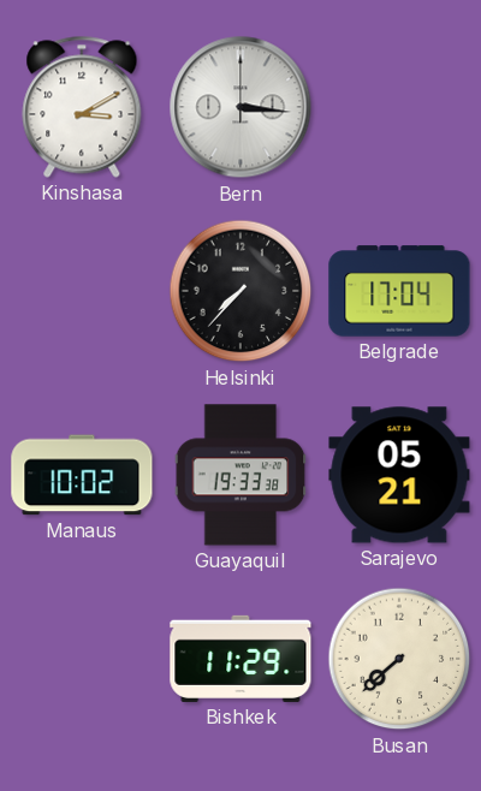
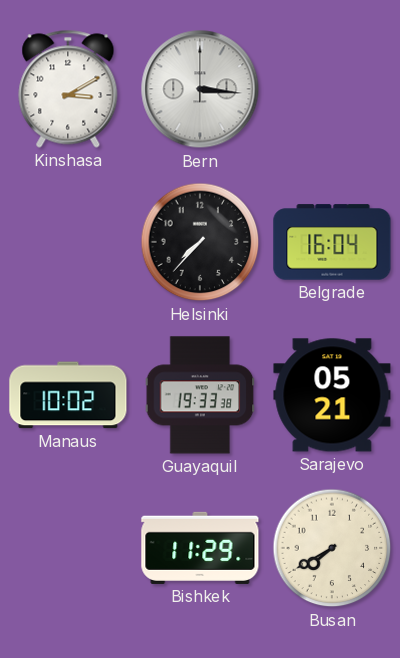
Belgrade: 17:04 -> 16:04 (332, 242)
Busan: 7:38 -> 7:40 (332, 548)
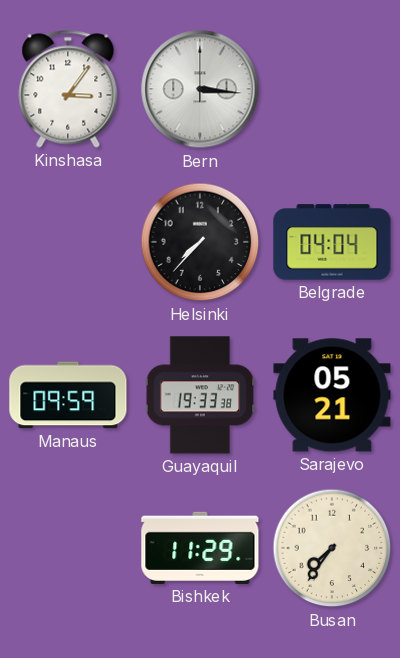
Kinshasa: 3:10 -> 3:06 (68, 89)
Belgrade: 16:04 -> 04:04 (332, 242)
Manaus: 10:02 -> 09:59 (68, 395)
Busan: 7:40 -> 7:36 (332, 548)
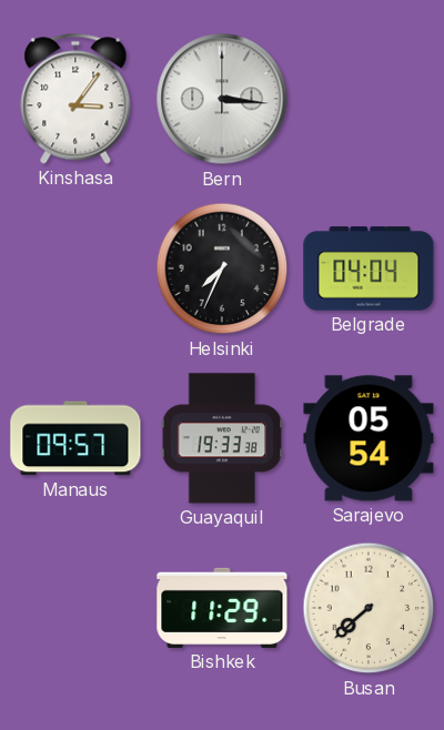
Helsinki: 7:37 -> 7:34 (222, 268)
Manaus: 09:59 -> 09:57 (75, 438)
Sarajevo: 05:21 -> 05:54 (369, 438)
Busan: 7:36 -> 7:38 (369, 608)
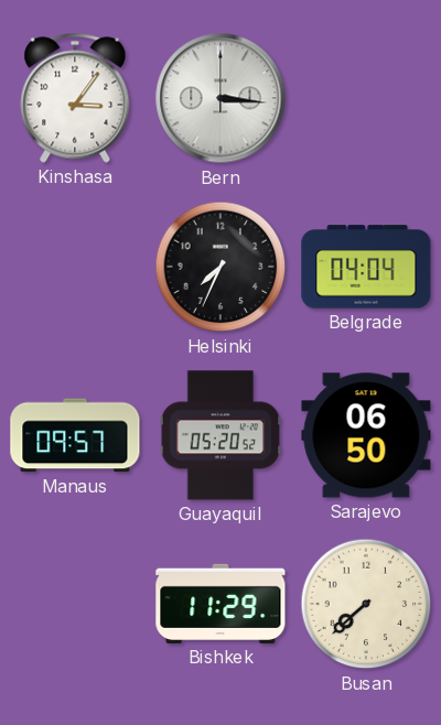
Guayaquil: 19:33 -> 05:20 (220, 435)
Sarajevo: 05:54 -> 06:50 (366, 435)
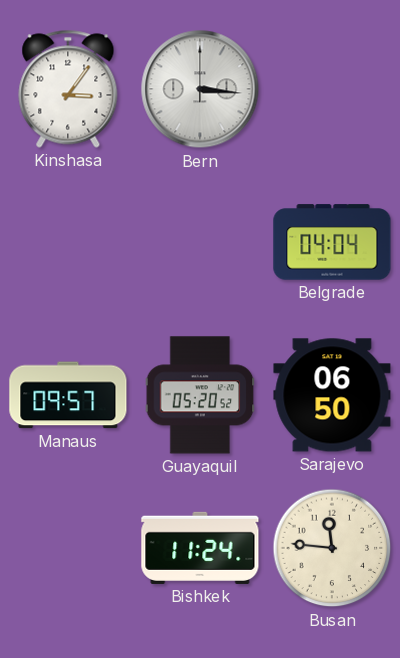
Helsinki: 7:34 -> none (220, 267)
Bishkek: 11:29 -> 11:24 (200, 548)
Busan: 7:38 -> 11:46 (332, 548)
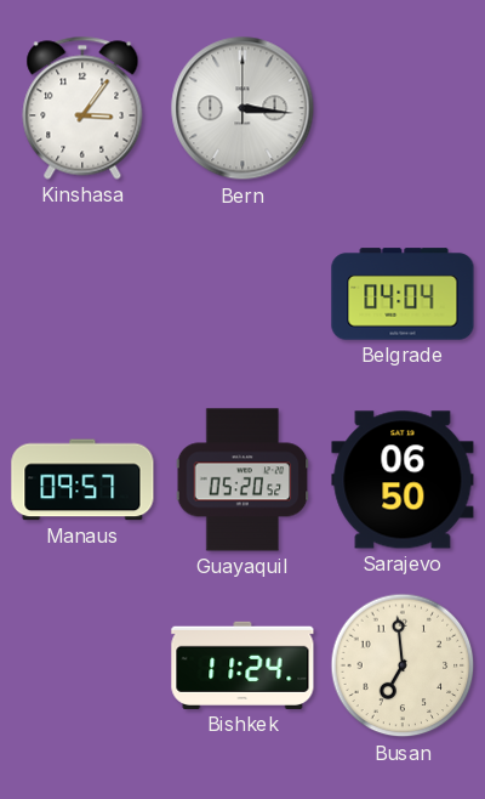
Busan: 11:46 -> 6:59 (403, 665)
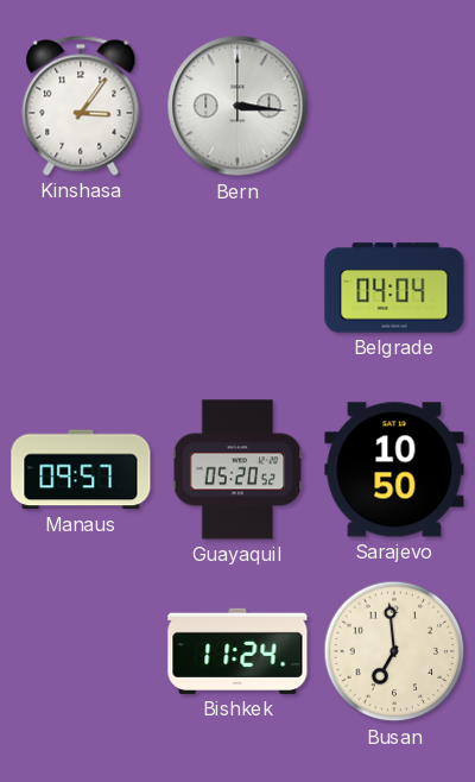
Sarajevo: 06:50 -> 10:50 (394, 469)
